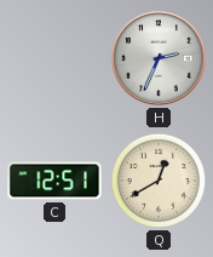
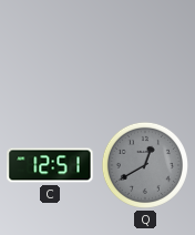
H: 2:34 -> none (160, 59)
Q dial: cream -> grey (145, 165)
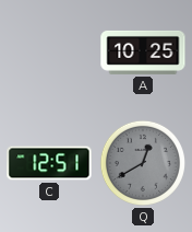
A: none -> 10:25 (143, 53)
